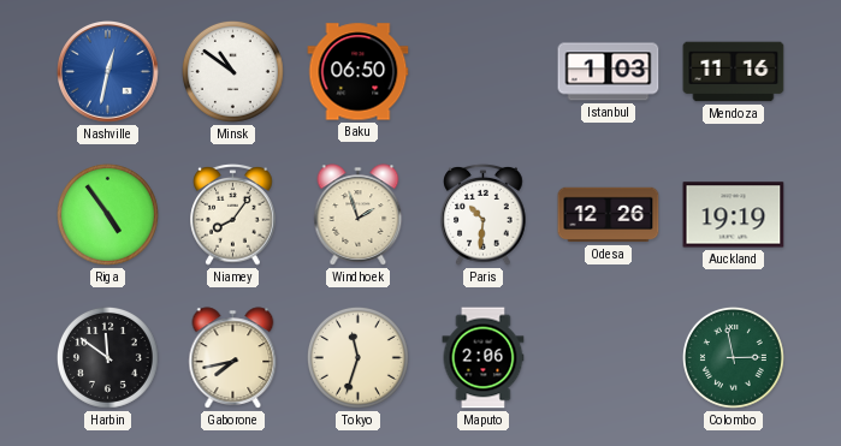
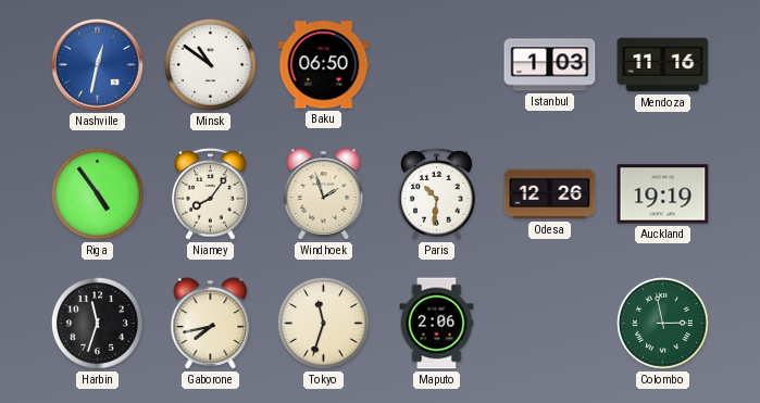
Harbin: 11:51 -> 11:33 (97, 323)
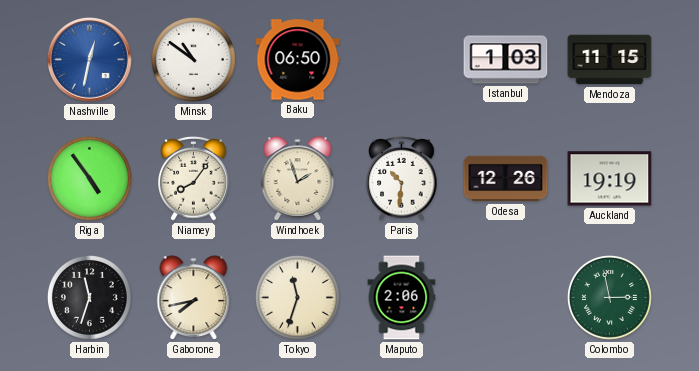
Mendoza: 11:16 -> 11:15 (610, 60)
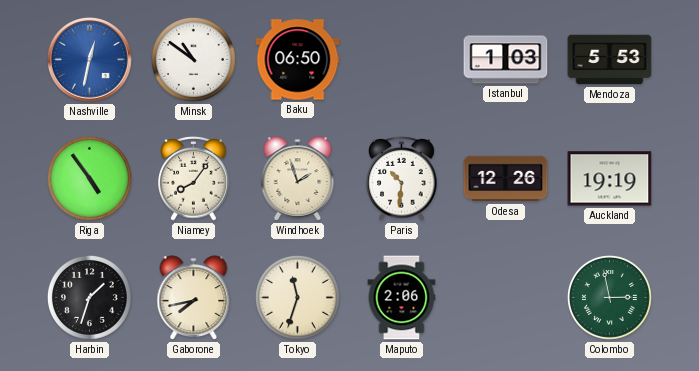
Mendoza: 11:15 -> 5:53 (610, 60)
Harbin: 11:33 -> 1:33 (89, 297)
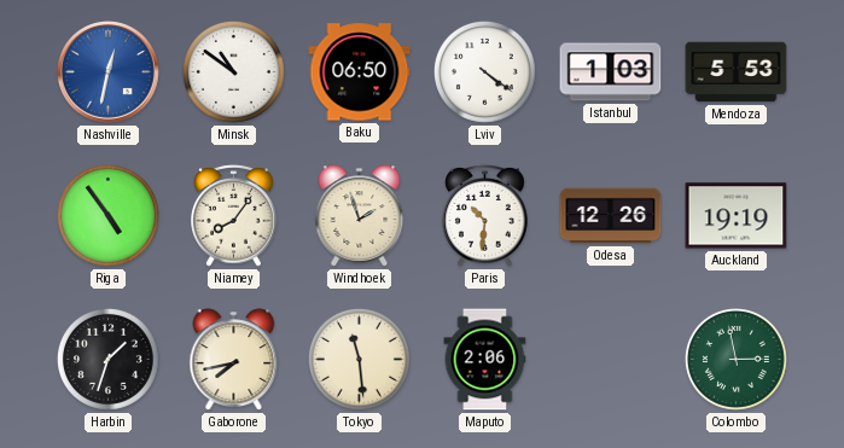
Lviv: none -> 4:21 (484, 71)
Tokyo: 11:33 -> 11:29 (359, 359)
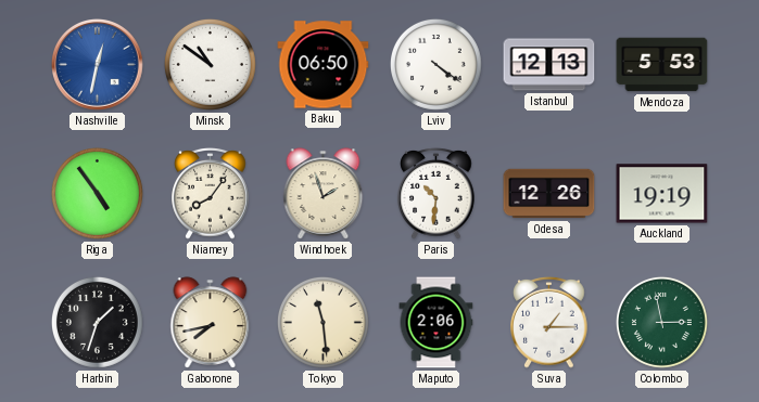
Istanbul: 1:03 -> 12:13 (549, 65)
Suva: none -> 1:15 (549, 322)
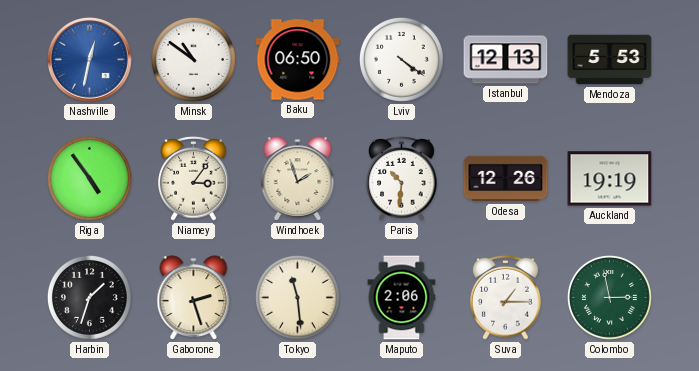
Niamey: 8:06 -> 3:06 (194, 178)
Gaborone: 7:43 -> 2:27 (194, 298)
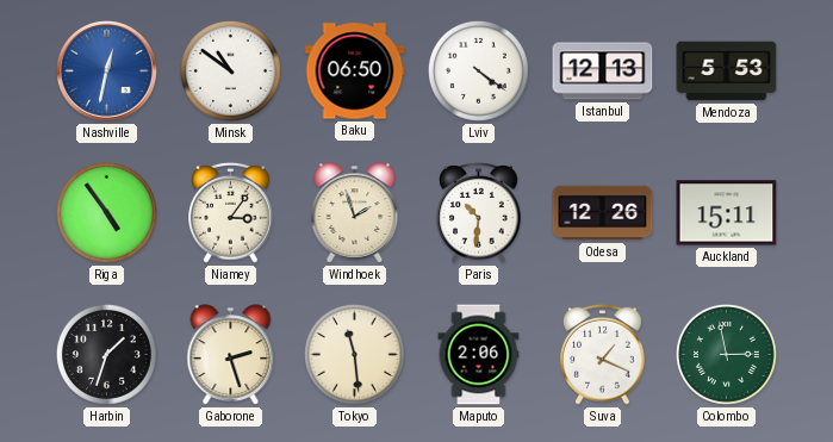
Auckland: 19:19 -> 15:11 (727, 213)
Suva: 1:15 -> 1:19 (603, 354)
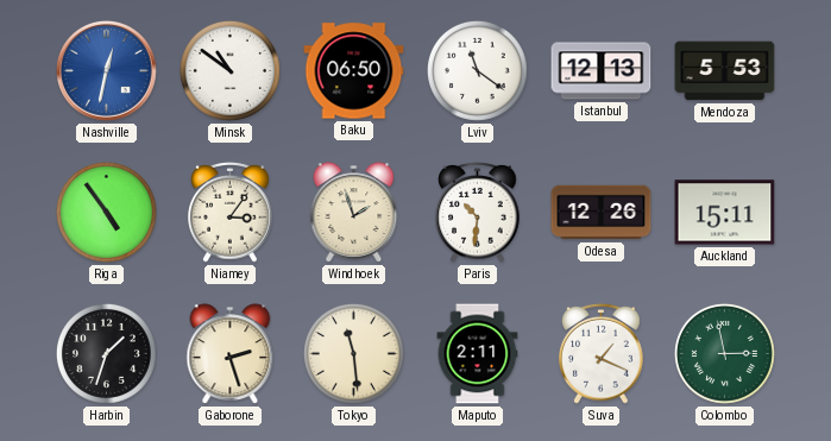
Lviv: 4:21 -> 11:21 (477, 70)
Maputo: 2:06 -> 2:11 (478, 354)
